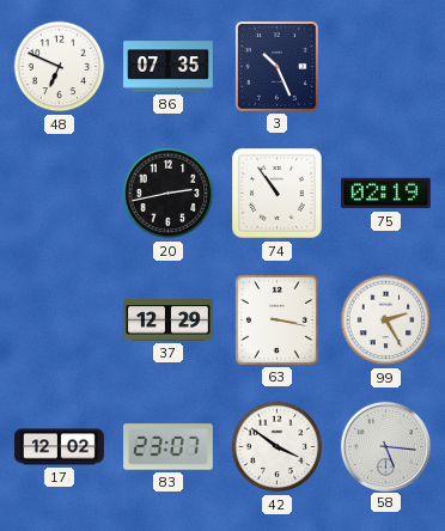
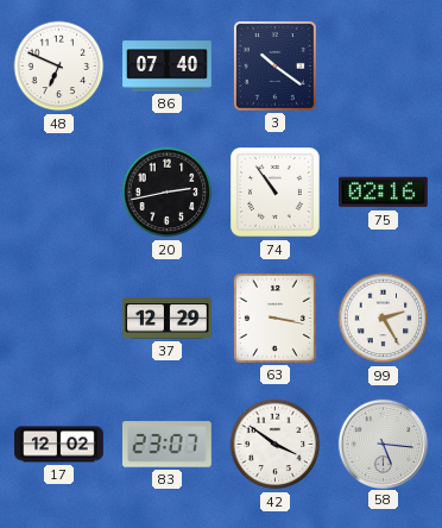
86: 07:35 -> 07:40 (168, 67)
3: 10:26 -> 10:21 (274, 65)
75: 02:19 -> 02:16 (384, 193)
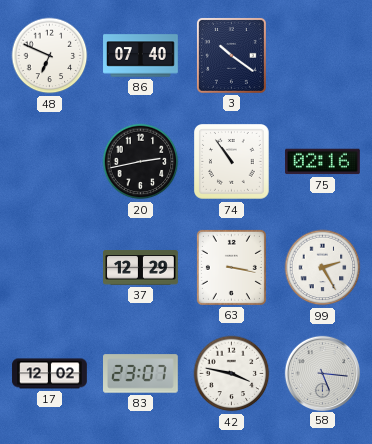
42: 3:51 -> 3:47 (232, 374)
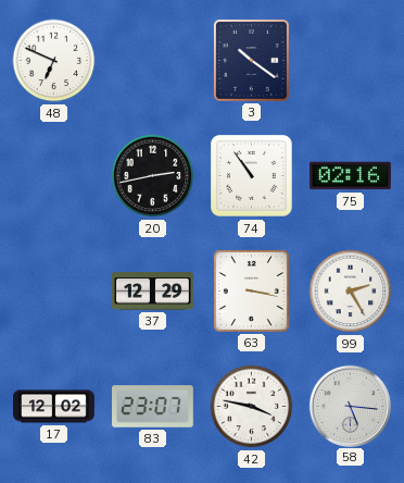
86: 07:40 -> none (141, 56)
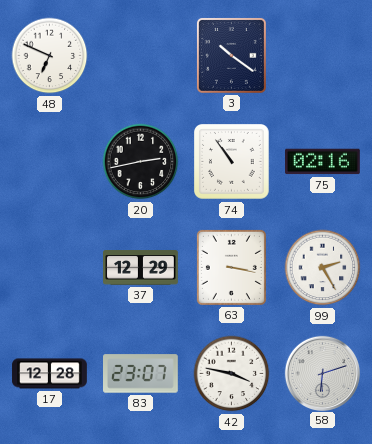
17: 12:02 -> 12:28 (50, 374)
58: 5:16 -> 6:12 (322, 373)
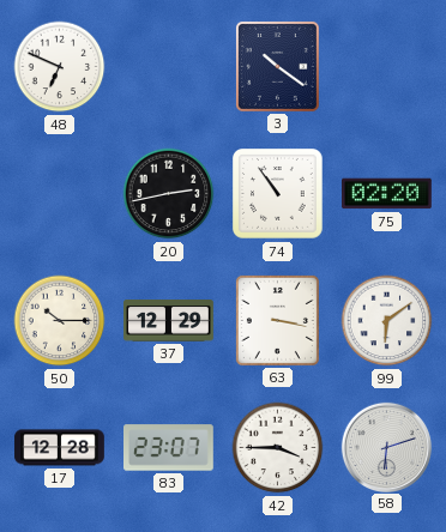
75: 02:16 -> 02:20 (387, 194)
50: none -> 10:15 (60, 321)
99: 2:25 -> 6:09 (387, 321)
42: 3:47 -> 3:45 (278, 448)
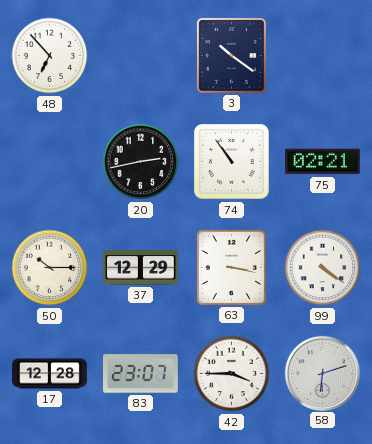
48: 6:49 -> 6:53 (50, 56)
75: 02:20 -> 02:21 (323, 162)
99: 6:09 -> 4:21 (323, 268)
